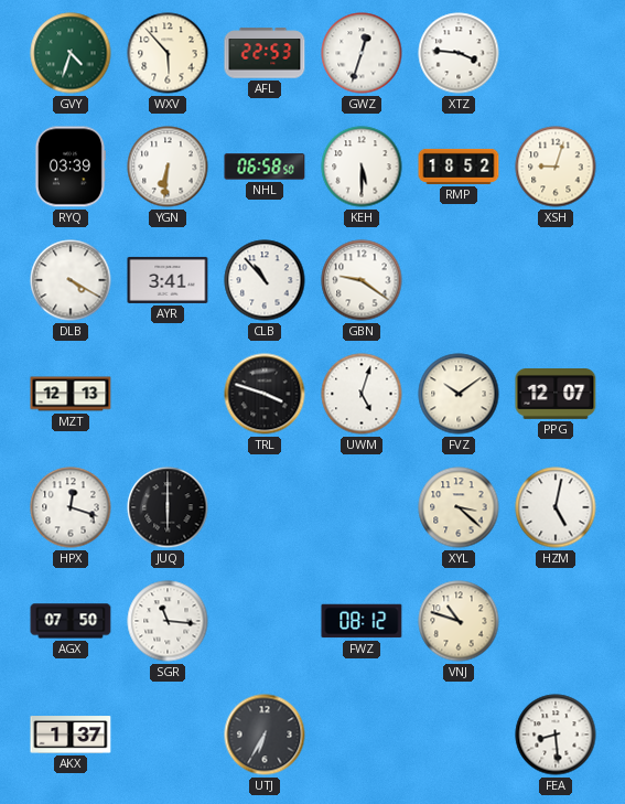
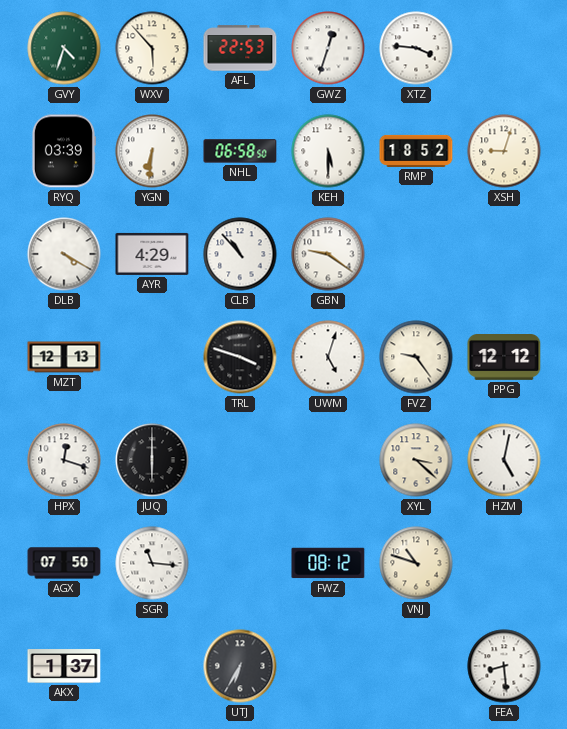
AYR: 3:41 -> 4:29 (152, 254)
FVZ: 10:09 -> 9:24 (416, 357)
PPG: 12:07 -> 12:12 (504, 358)
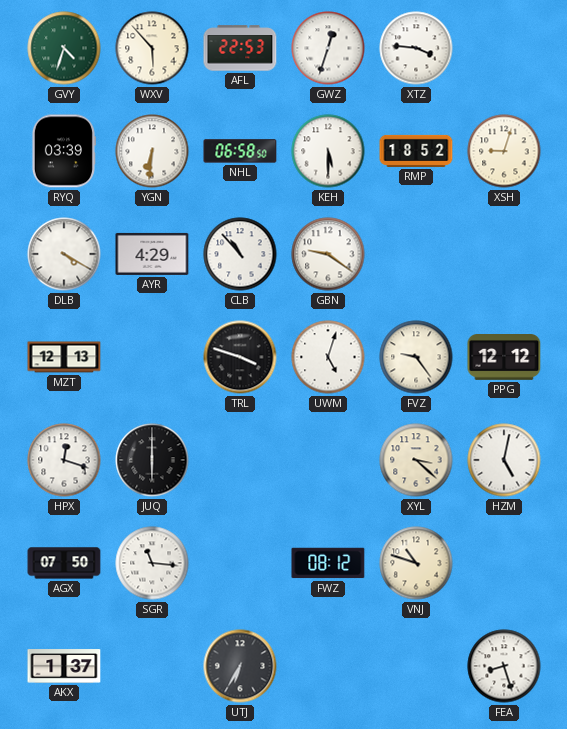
FEA: 8:29 -> 8:27 (504, 666)
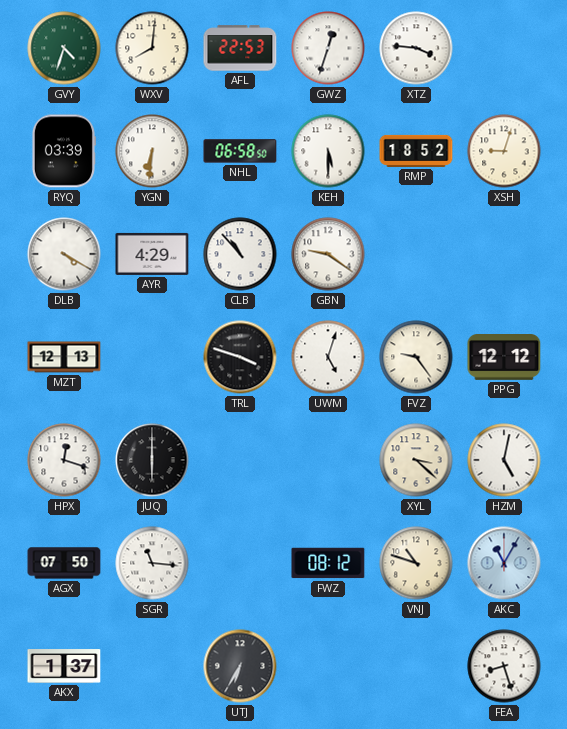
WXV: 5:53 -> 8:01 (152, 48)
AKC: none -> 11:05 (504, 563)
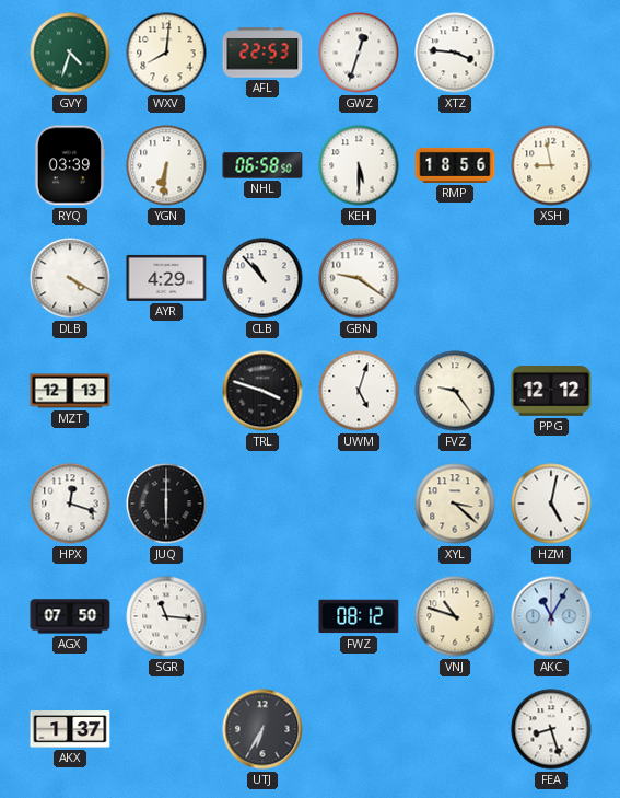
RMP: 18:52 -> 18:56 (455, 165)
XSH: 9:03 -> 8:58 (551, 165)
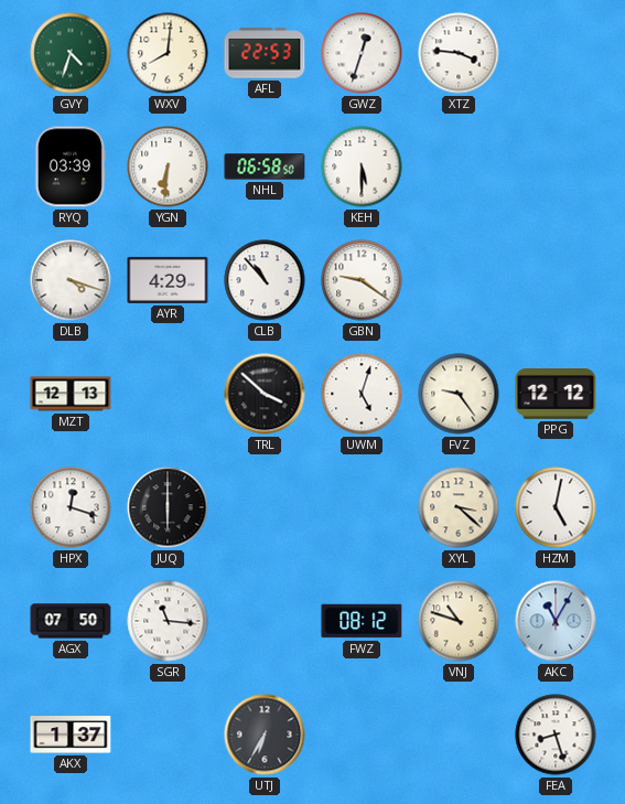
RMP: 18:56 -> none (455, 165)
XSH: 8:58 -> none (551, 165)
DLB: 4:20 -> 4:18 (71, 280)
TRL: 3:48 -> 3:52 (265, 394)
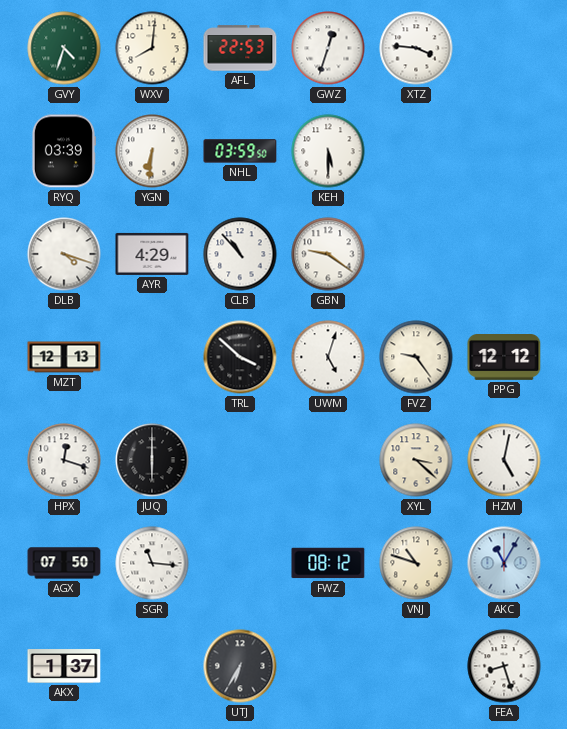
NHL: 06:58 -> 03:59 (240, 151)
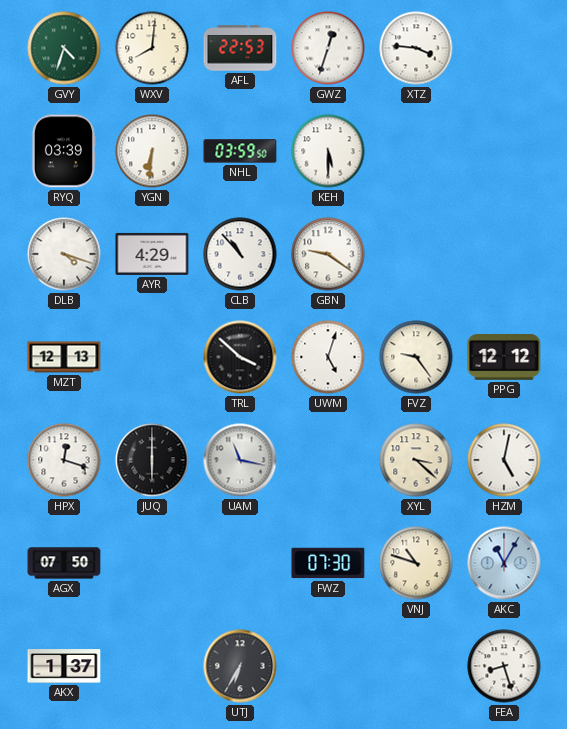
UAM: none -> 11:17 (240, 460)
SGR: 11:16 -> none (152, 563)
FWZ: 08:12 -> 07:30 (328, 563)
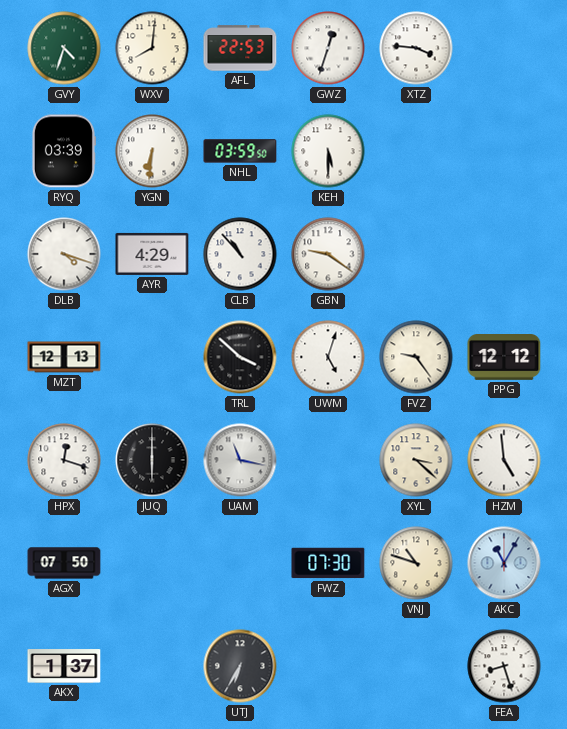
HZM: 5:02 -> 4:59 (504, 460)
